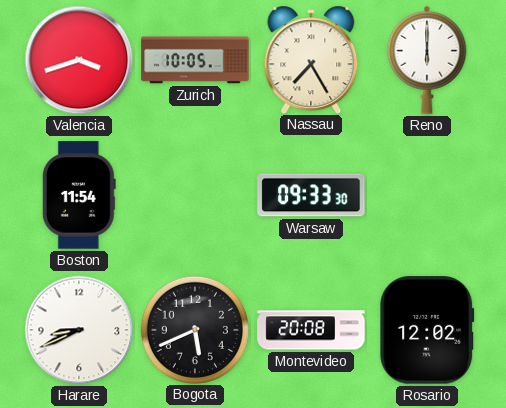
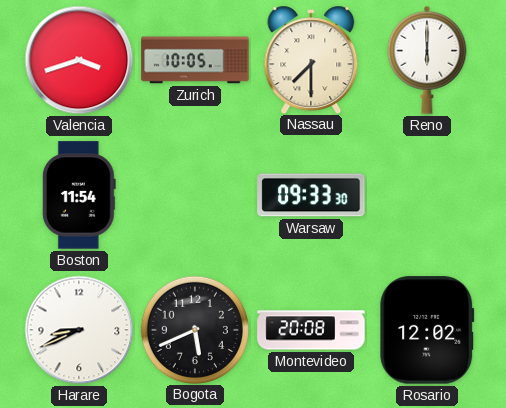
Nassau: 7:25 -> 7:30 (311, 59)
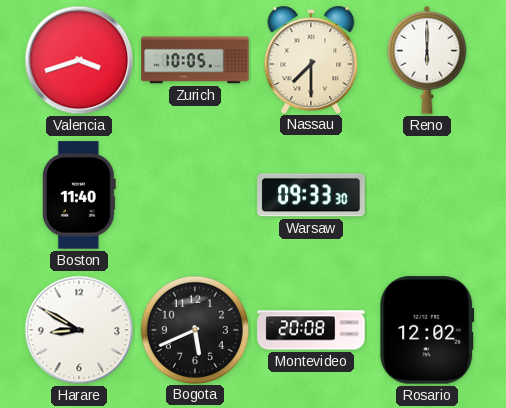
Boston: 11:54 -> 11:40 (79, 195)
Harare: 8:41 -> 8:50 (79, 330)
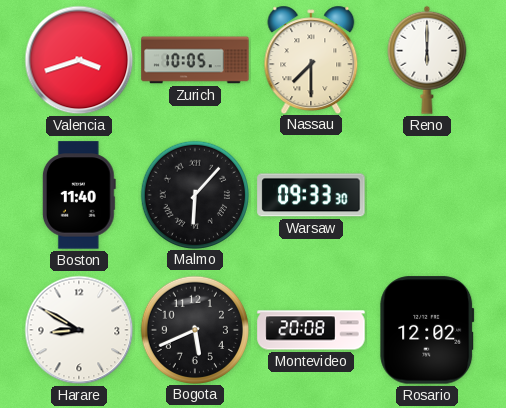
Malmo: none -> 6:07 (194, 194)
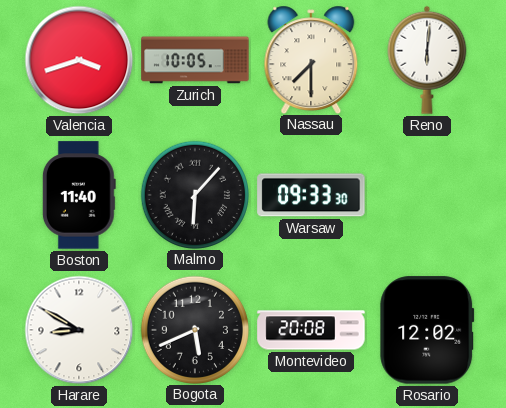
Reno: 6:00 -> 6:01 (427, 60)
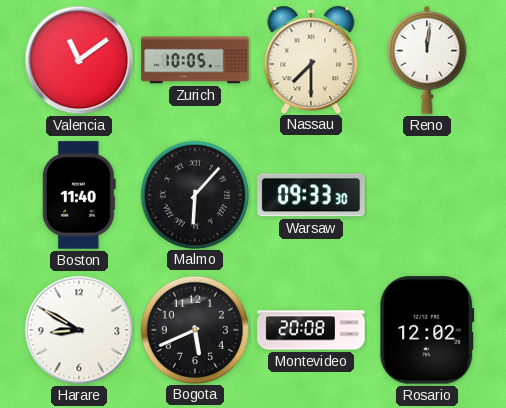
Valencia: 3:42 -> 11:09 (79, 60)
Reno: 6:01 -> 12:01 (427, 60)
